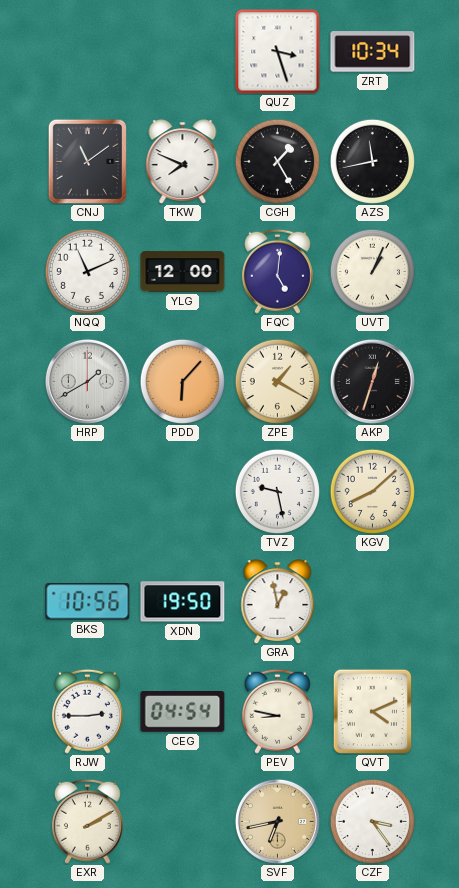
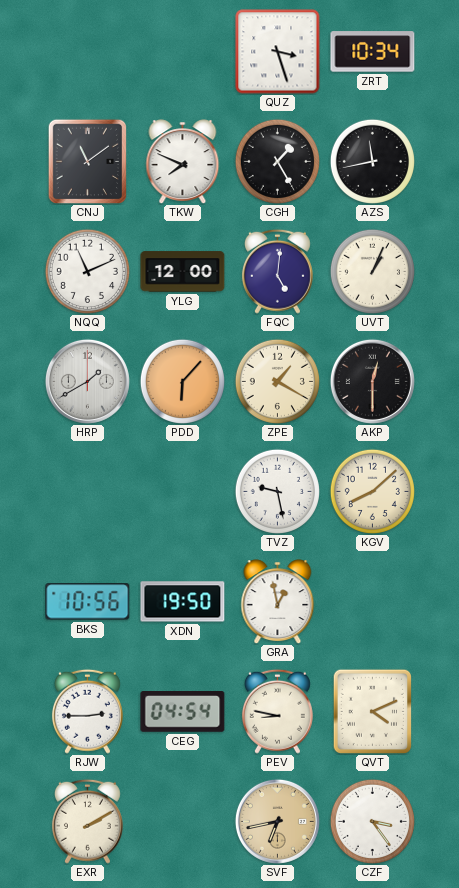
AKP: 12:33 -> 12:30 (372, 381)
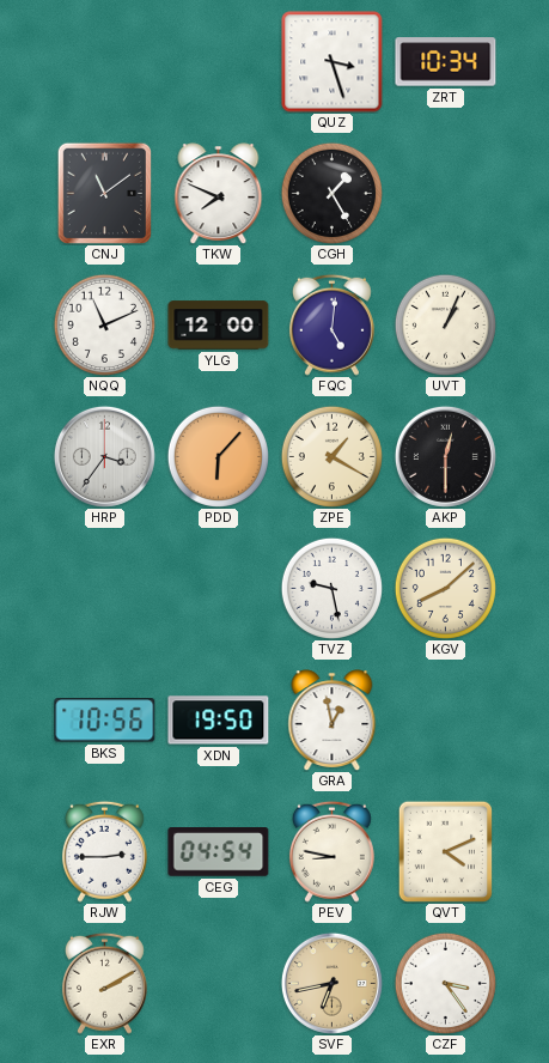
AZS: 11:43 -> none (372, 161)
HRP: 1:40 -> 3:36 (104, 456)
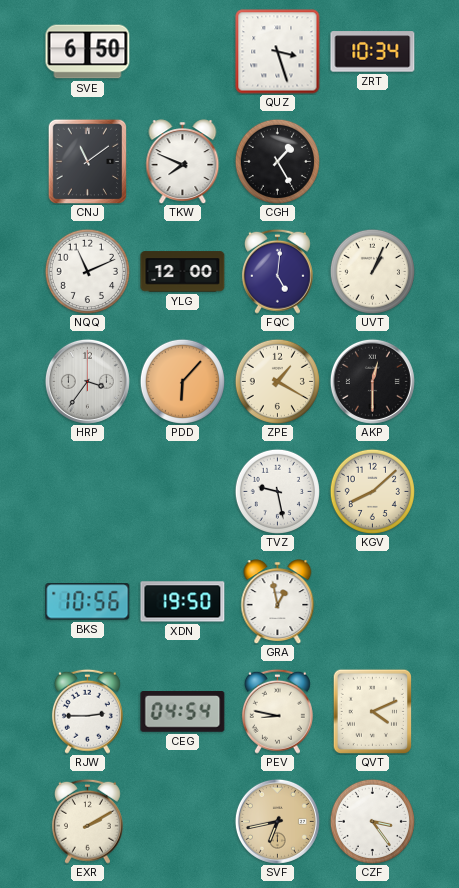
SVE: none -> 6:50 (88, 52)
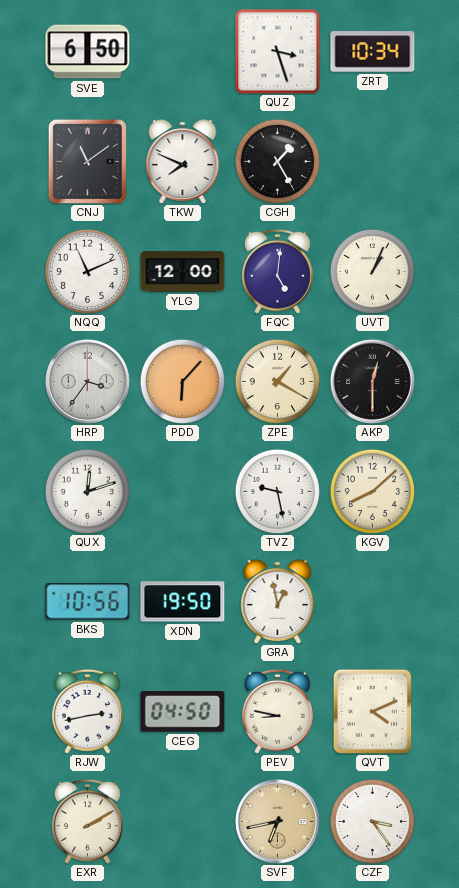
QUX: none -> 12:12 (87, 491)
RJW: 2:45 -> 2:43 (87, 711)
CEG: 04:54 -> 04:50 (183, 712)
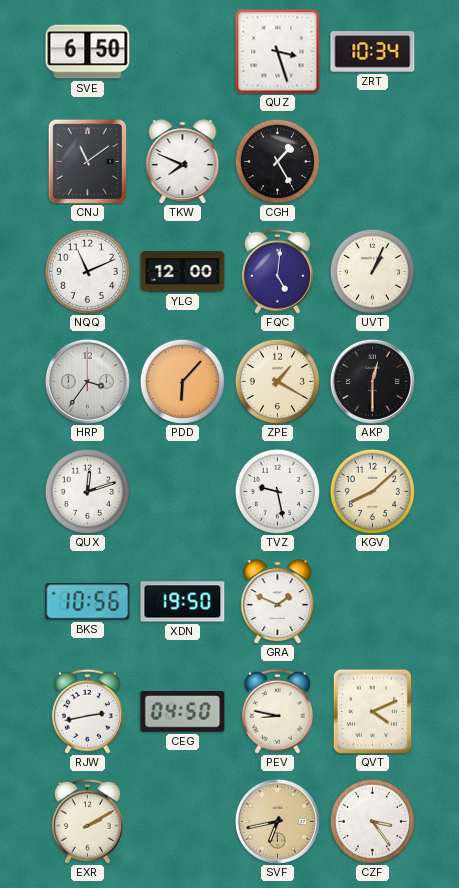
GRA: 12:58 -> 1:49 (278, 601)
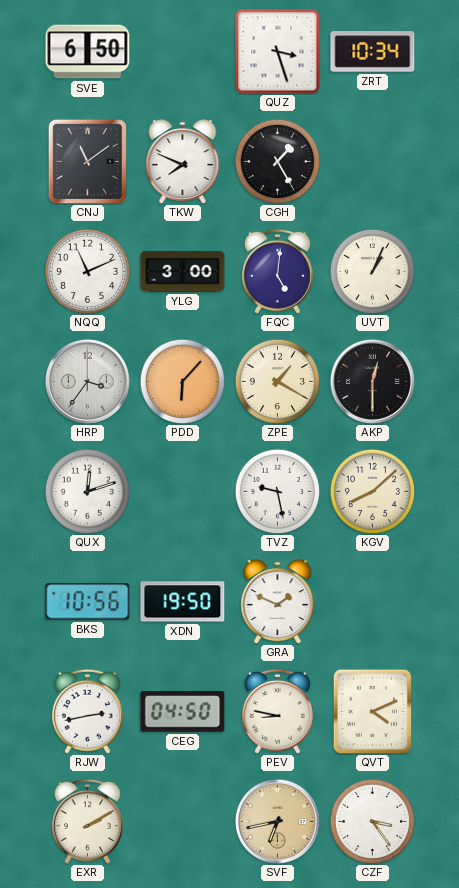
YLG: 12:00 -> 3:00 (183, 272)
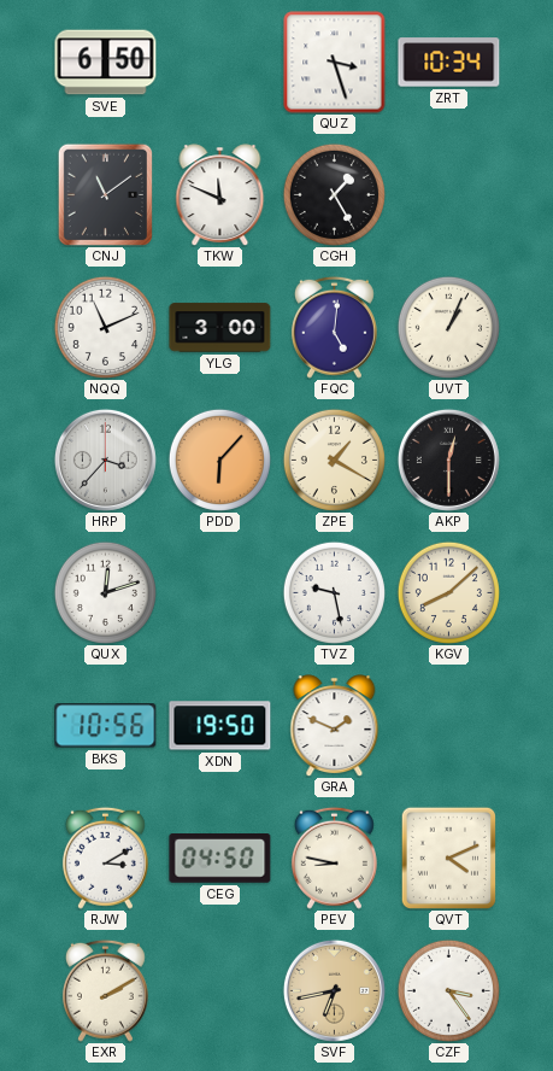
TKW: 7:49 -> 11:49 (220, 194)
HRP: 3:36 -> 3:37 (105, 460)
RJW: 2:43 -> 3:10 (105, 858)
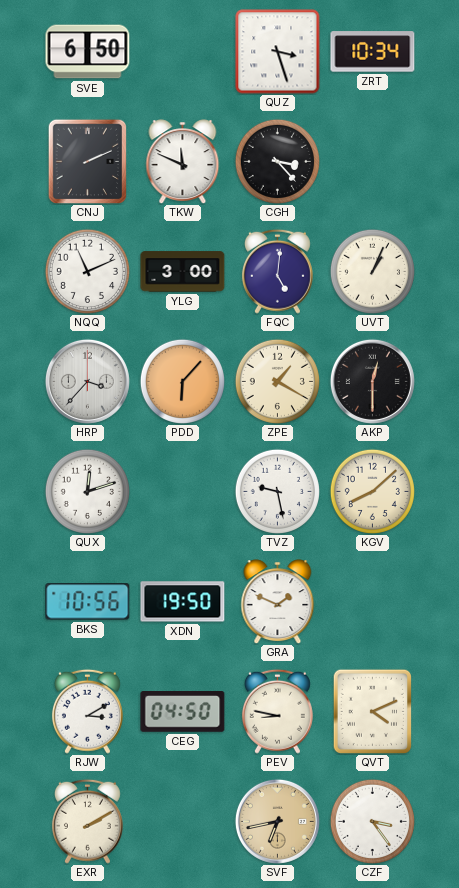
CNJ: 11:09 -> 2:11 (87, 161)
CGH: 1:25 -> 3:23 (277, 161)
